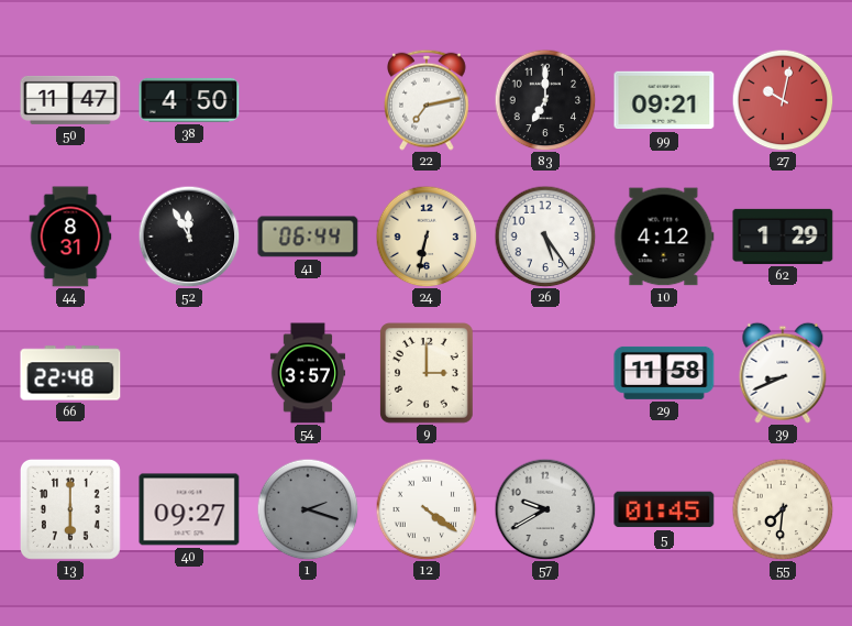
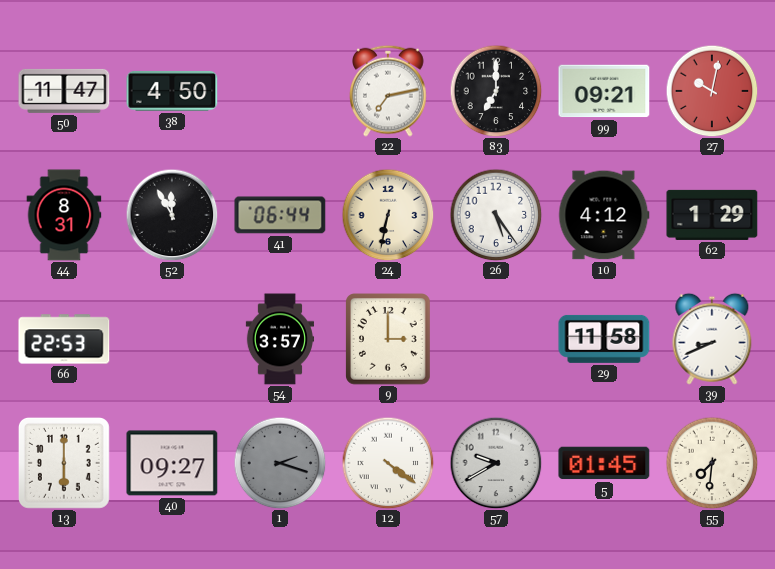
66: 22:48 -> 22:53 (64, 339)
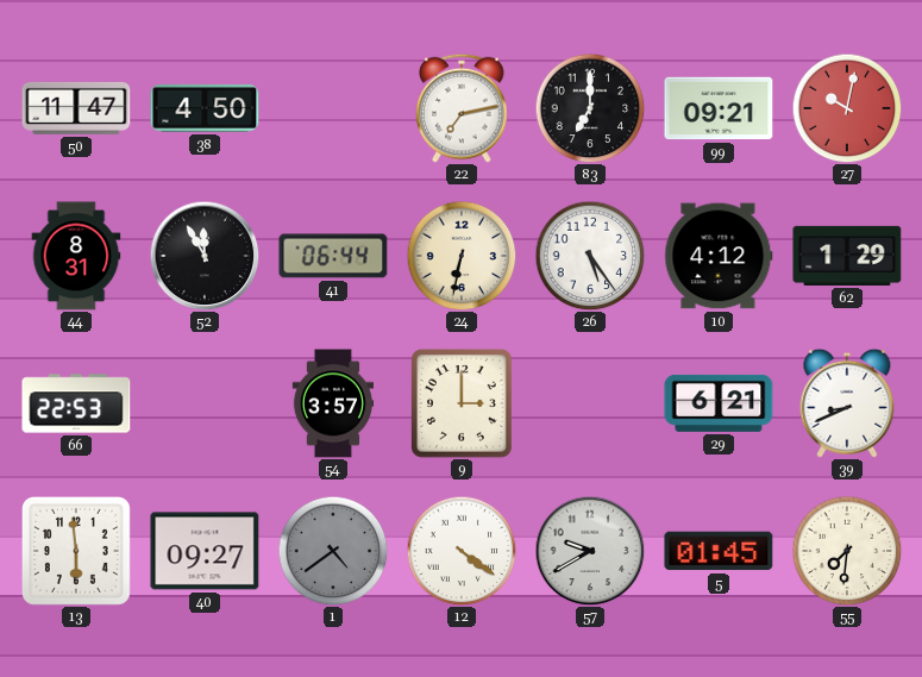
29: 11:58 -> 6:21 (719, 403)
13: 6:00 -> 5:59 (76, 551)
1: 2:18 -> 4:39 (333, 551)
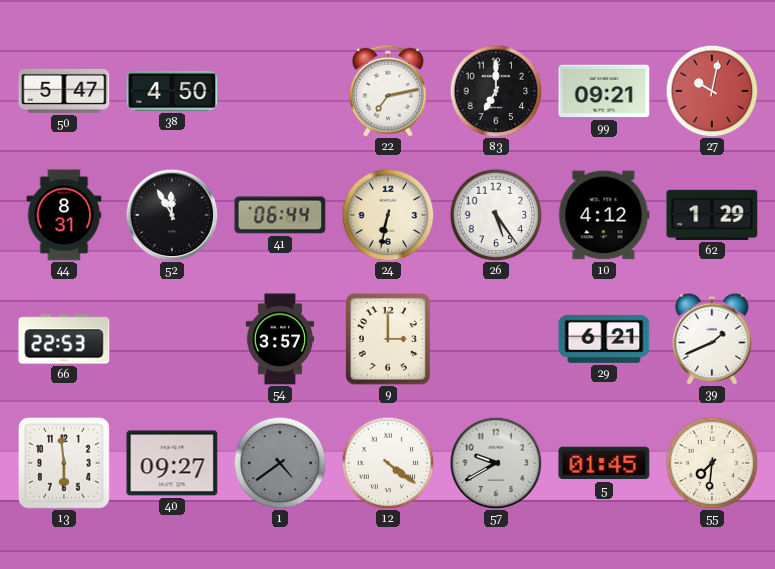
50: 11:47 -> 5:47 (64, 91)
39: 8:41 -> 1:41 (712, 339)
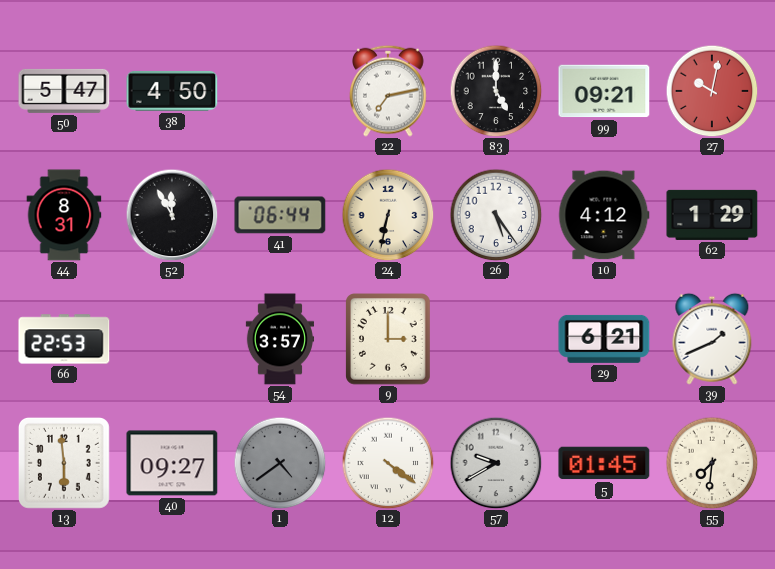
83: 7:00 -> 5:00 (496, 91)
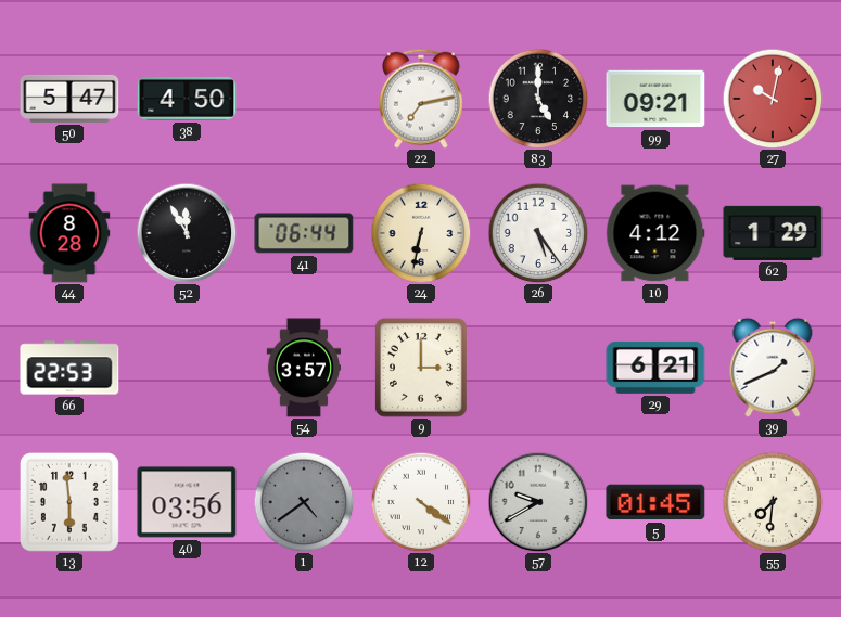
44: 8:31 -> 8:28 (69, 233)
40: 09:27 -> 03:56 (187, 502)
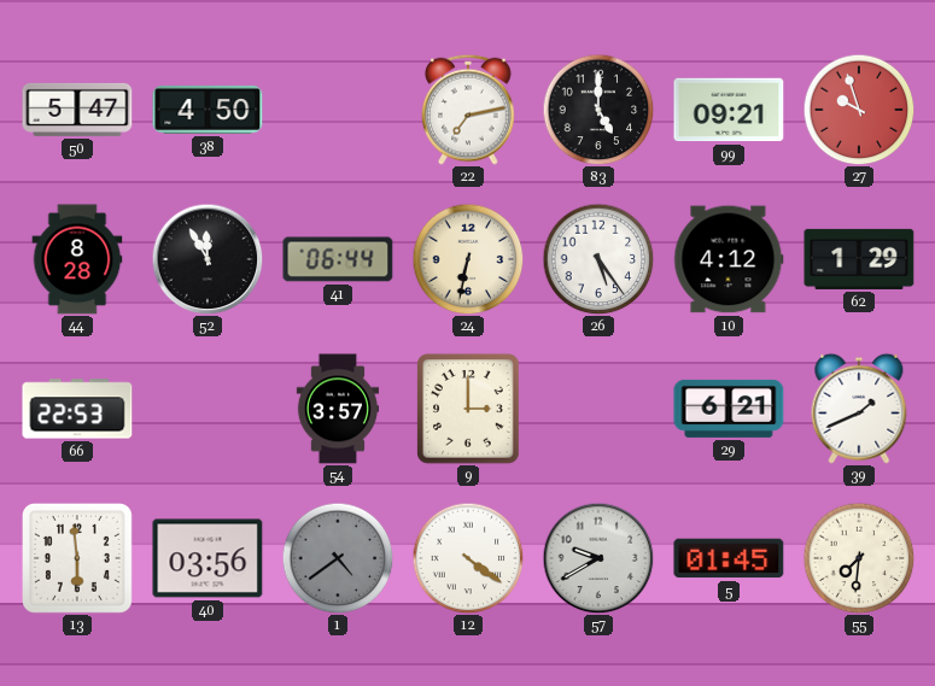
27: 10:02 -> 9:57 (859, 110)
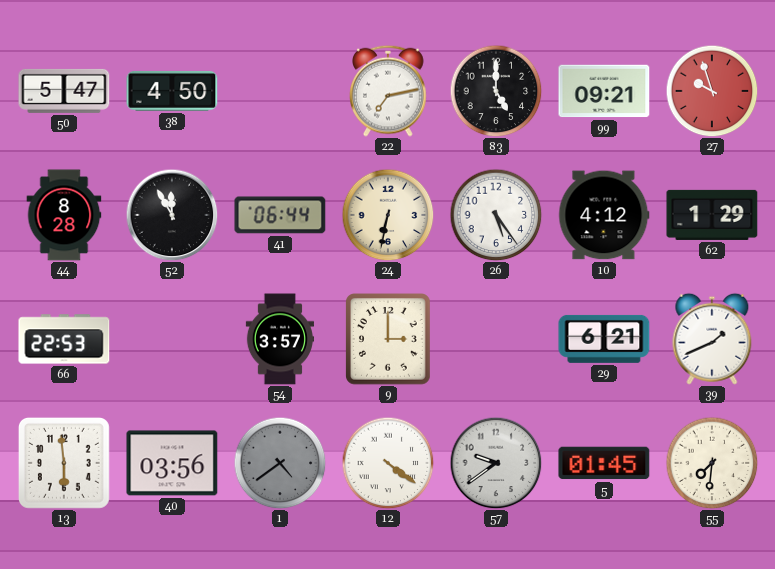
57: 9:40 -> 9:39 (496, 463)
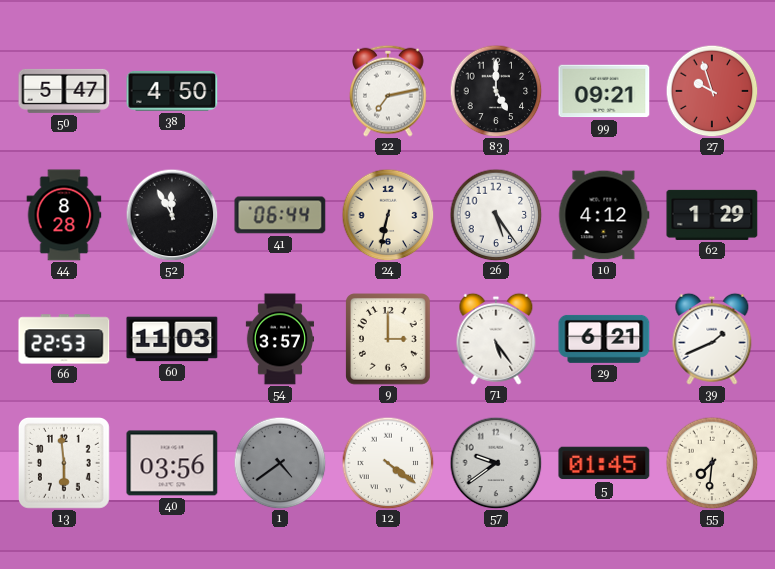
60: none -> 11:03 (172, 339)
71: none -> 5:24 (496, 339)
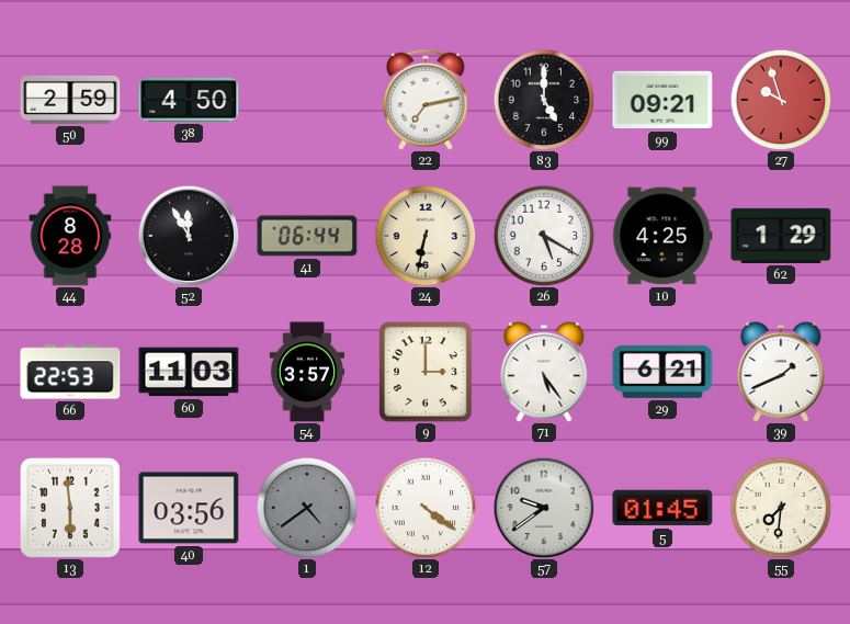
50: 5:47 -> 2:59 (70, 100)
26: 5:24 -> 5:20 (544, 236)
10: 4:12 -> 4:25 (662, 236)
